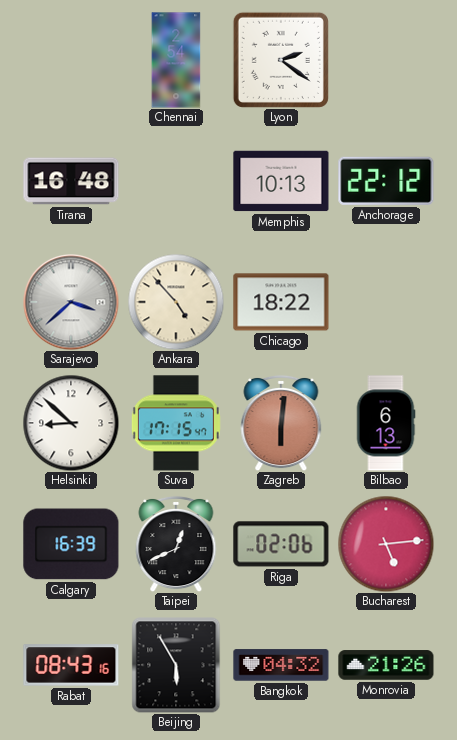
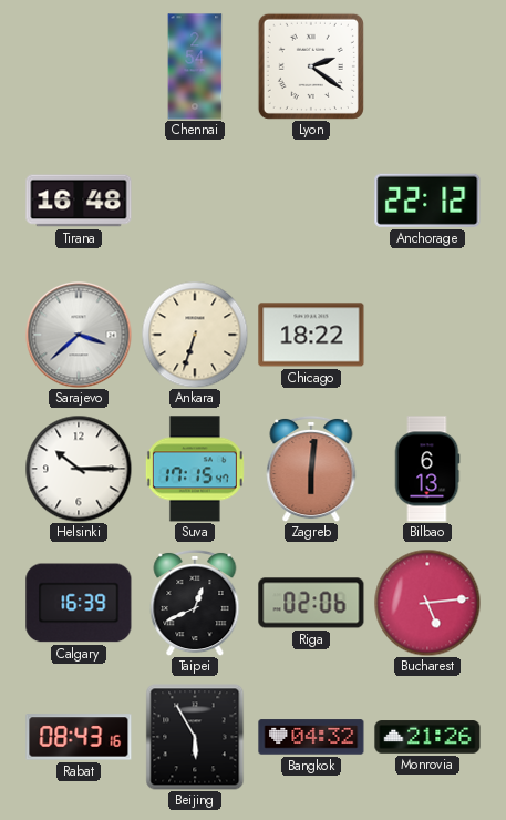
Memphis: 10:13 -> none (281, 181)
Ankara: 4:53 -> 6:33 (195, 335)
Helsinki: 8:52 -> 10:15 (79, 469)
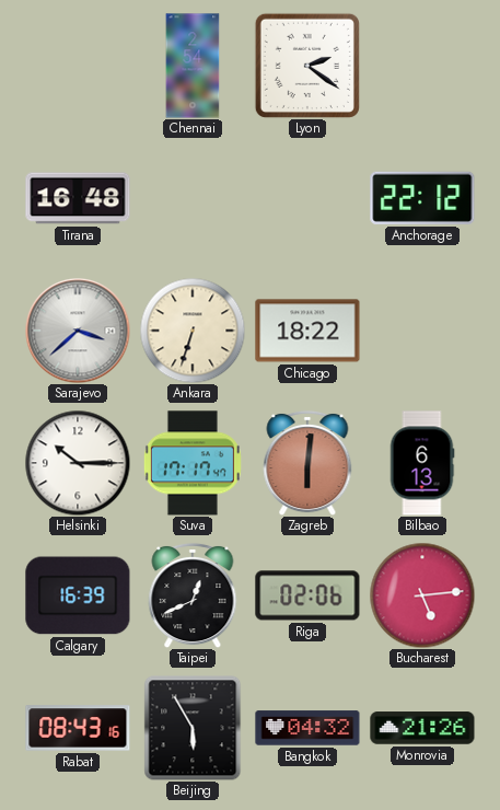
Suva: 17:15 -> 17:17 (193, 463)
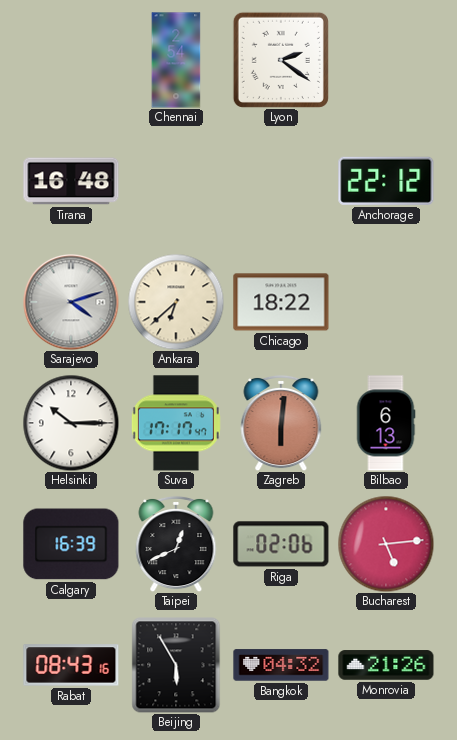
Sarajevo: 3:38 -> 4:12 (71, 302)
Ankara: 6:33 -> 6:38 (176, 302)
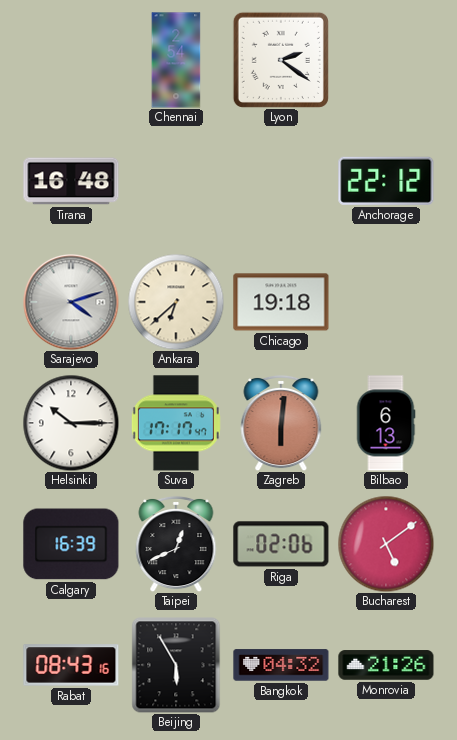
Chicago: 18:22 -> 19:18 (281, 302)
Bucharest: 5:14 -> 5:09 (386, 544)
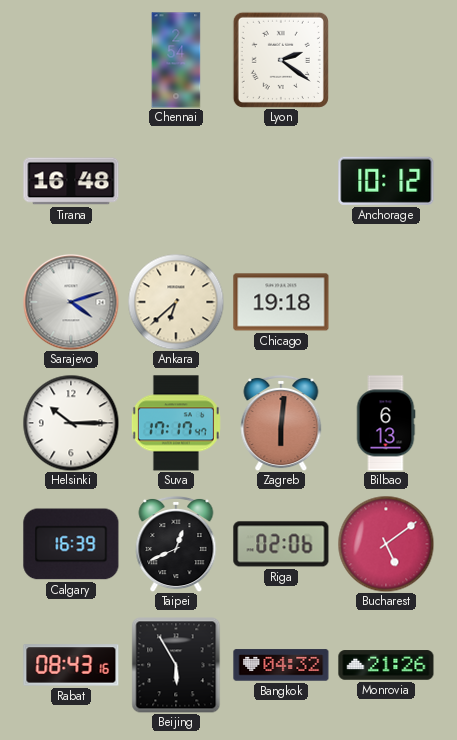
Anchorage: 22:12 -> 10:12 (386, 181)
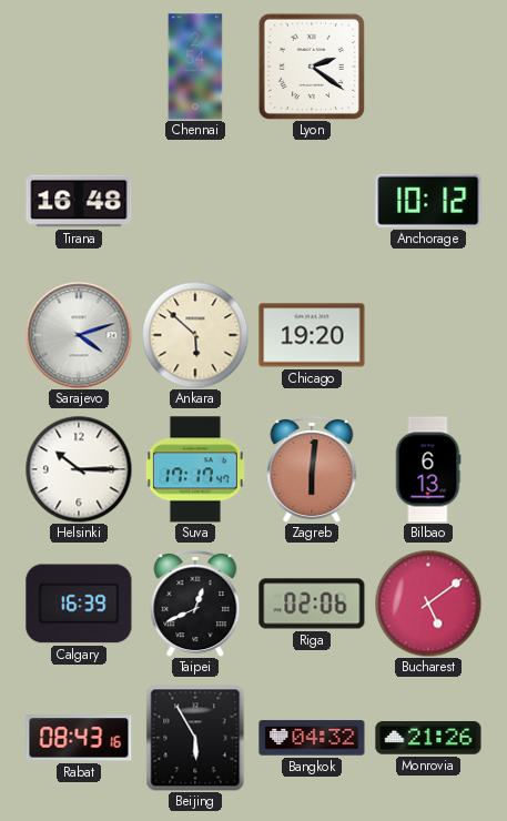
Ankara: 6:38 -> 5:52 (195, 335)
Chicago: 19:18 -> 19:20 (312, 335)
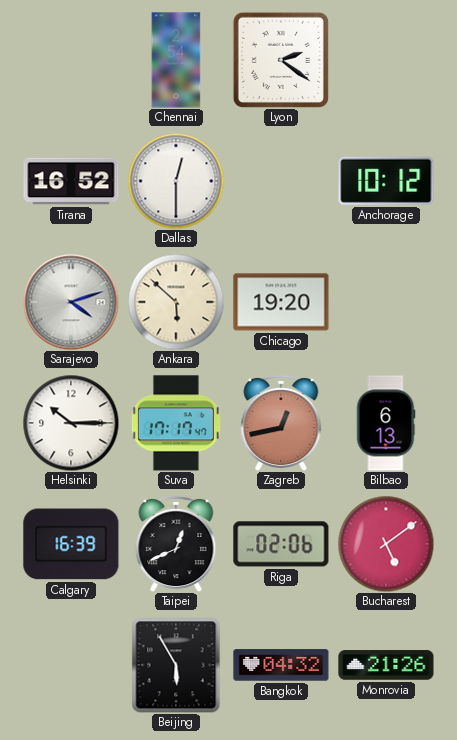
Tirana: 16:48 -> 16:52 (71, 181)
Dallas: none -> 12:30 (176, 181)
Zagreb: 6:01 -> 12:43 (281, 423)
Rabat: 08:43 -> none (79, 738)
